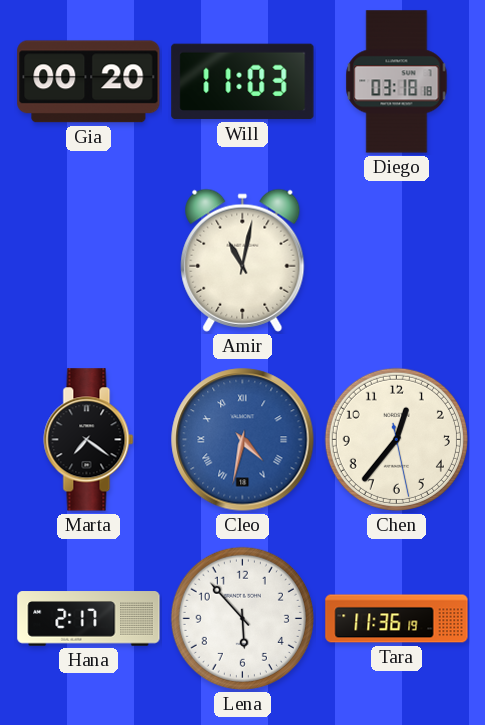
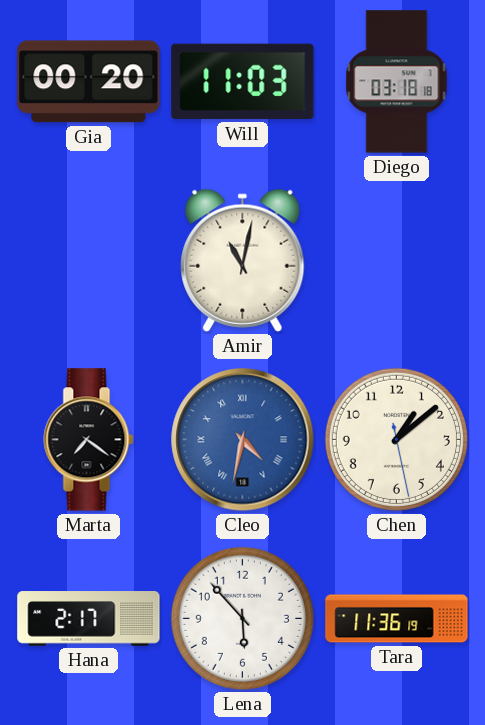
Chen: 12:36 -> 1:08 (396, 439)
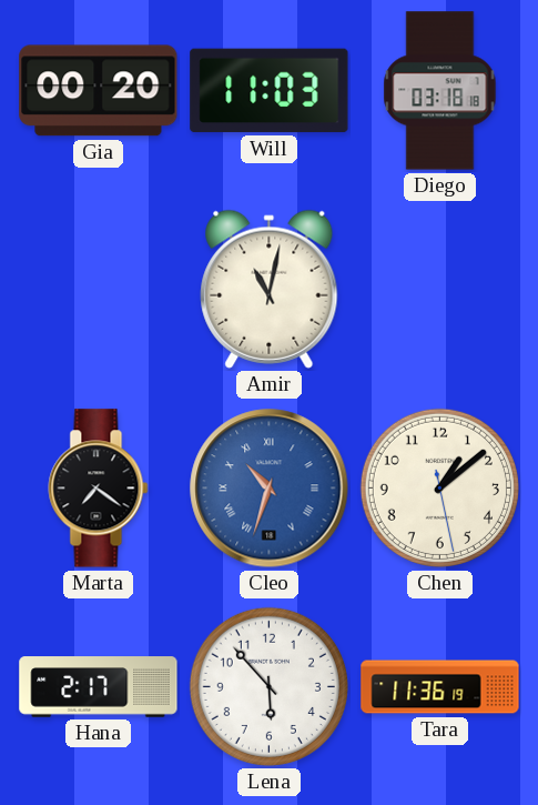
Cleo: 4:32 -> 10:33 (270, 489)
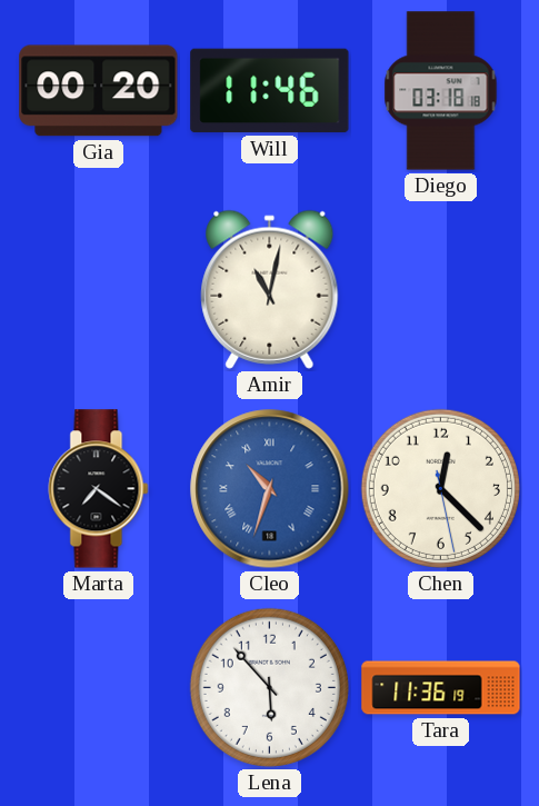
Will: 11:03 -> 11:46 (270, 91)
Chen: 1:08 -> 12:22 (440, 488)
Hana: 2:17 -> none (99, 687)
